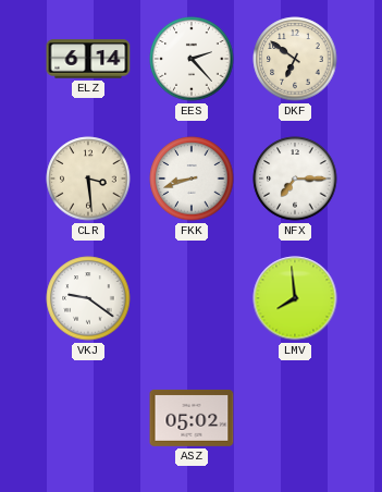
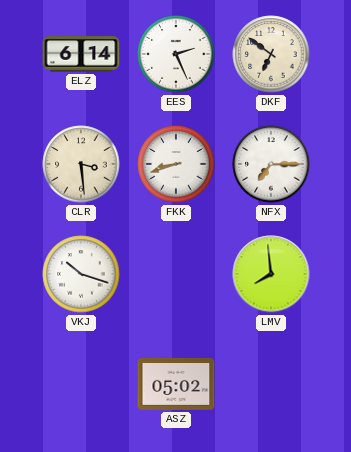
EES: 2:23 -> 2:26 (176, 54)
VKJ: 9:21 -> 10:18 (81, 274)
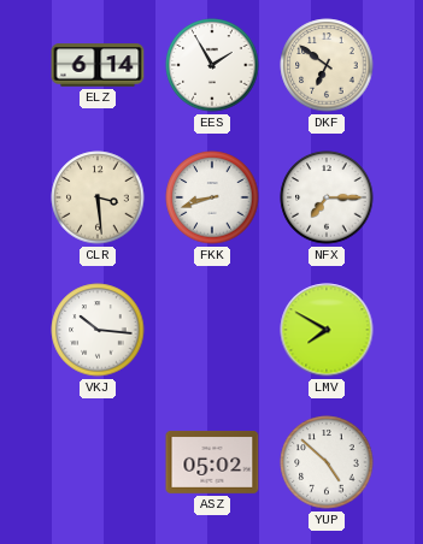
EES: 2:26 -> 1:55 (212, 65)
VKJ: 10:18 -> 10:16 (98, 330)
LMV: 7:59 -> 7:50 (327, 330)
YUP: none -> 4:52 (327, 462)
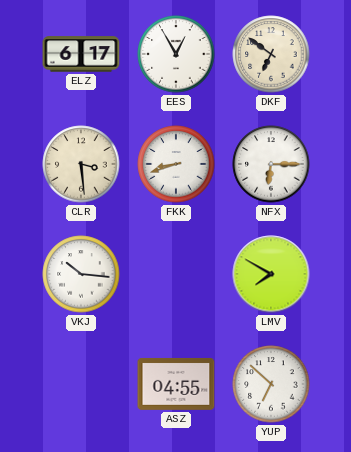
ELZ: 6:14 -> 6:17 (81, 54)
EES: 1:55 -> 12:55 (176, 54)
NFX: 7:15 -> 6:15 (271, 164)
ASZ: 05:02 -> 04:55 (176, 384)
YUP: 4:52 -> 6:52 (271, 384)
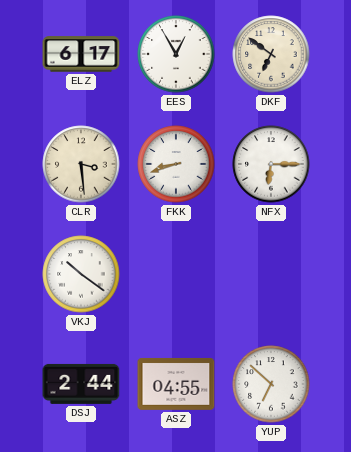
VKJ: 10:16 -> 10:21 (81, 274)
LMV: 7:50 -> none (271, 274)
DSJ: none -> 2:44 (81, 384)
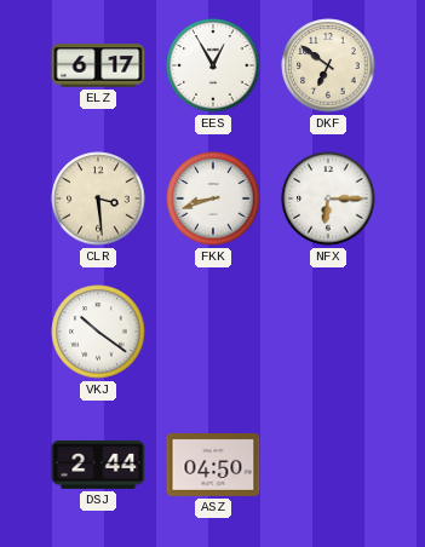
ASZ: 04:55 -> 04:50 (213, 465)
YUP: 6:52 -> none (271, 384)
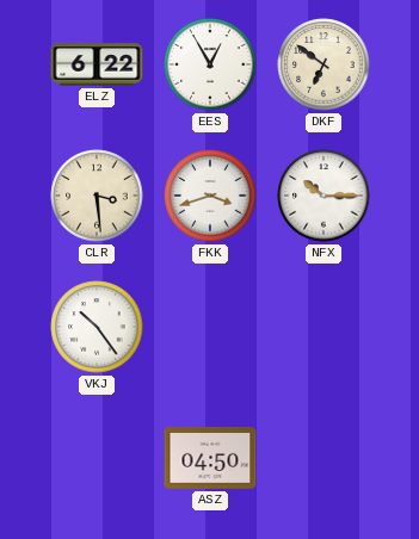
ELZ: 6:17 -> 6:22 (97, 64)
FKK: 8:42 -> 3:42 (210, 196)
NFX: 6:15 -> 10:15 (324, 196)
VKJ: 10:21 -> 10:24 (97, 327)
DSJ: 2:44 -> none (98, 465)
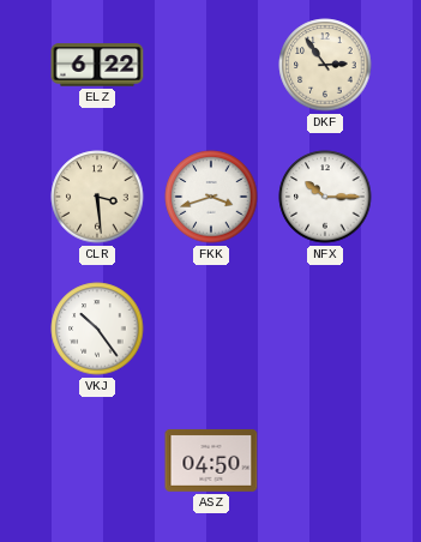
EES: 12:55 -> none (210, 64)
DKF: 6:51 -> 2:54 (325, 65)
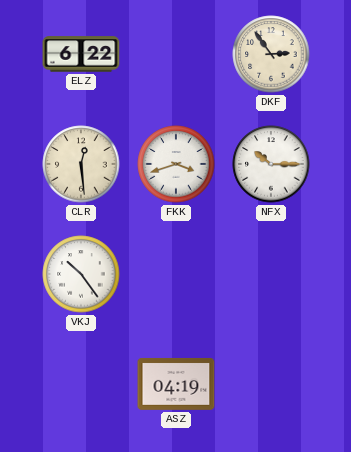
CLR: 3:29 -> 12:29 (81, 164)
ASZ: 04:50 -> 04:19 (176, 384)
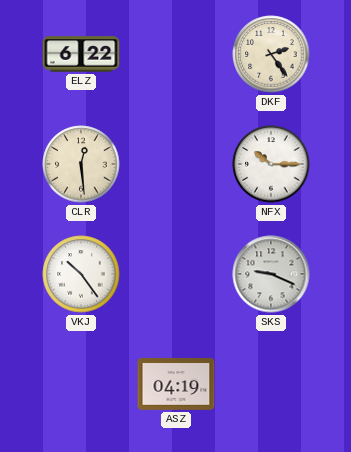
DKF: 2:54 -> 2:24 (271, 54)
FKK: 3:42 -> none (176, 164)
SKS: none -> 9:19 (271, 274)
